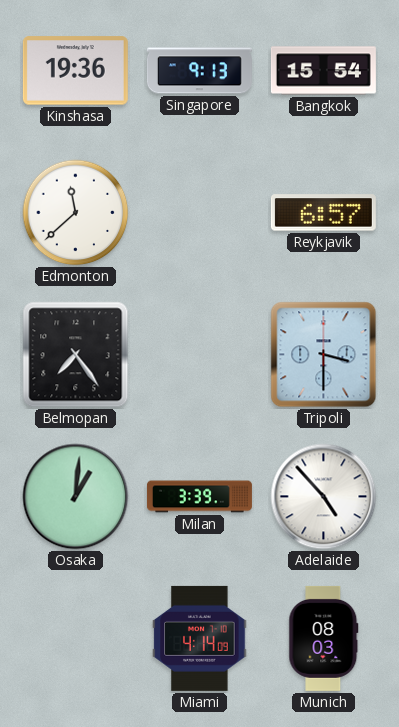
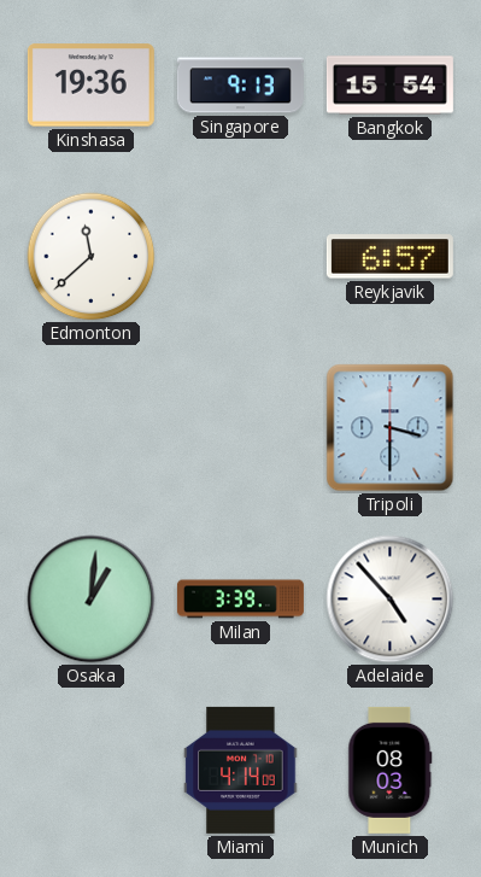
Belmopan: 7:24 -> none (76, 355)
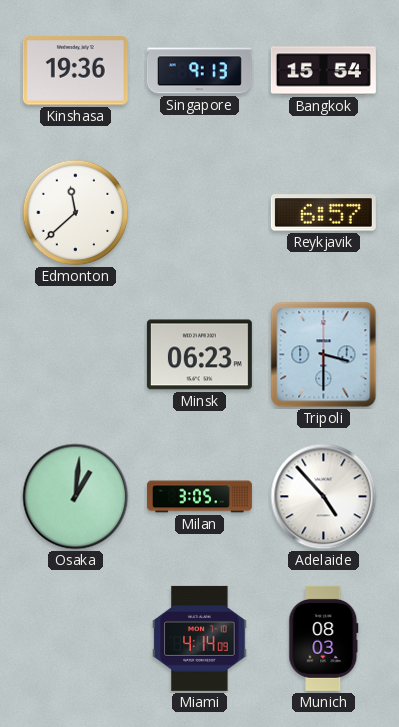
Minsk: none -> 06:23 (199, 355)
Milan: 3:39 -> 3:05 (199, 497)
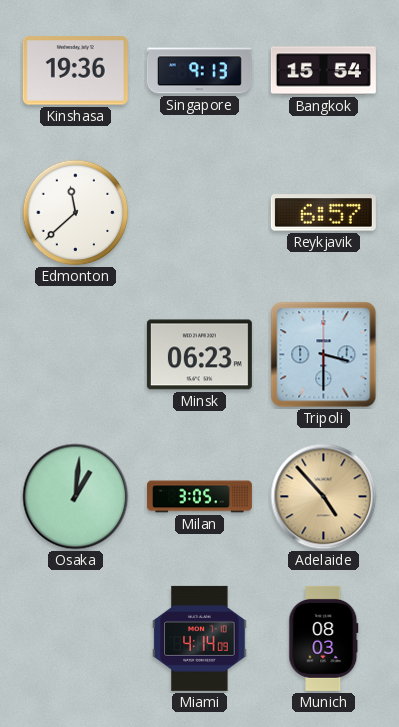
Adelaide dial: white -> champagne (324, 497)
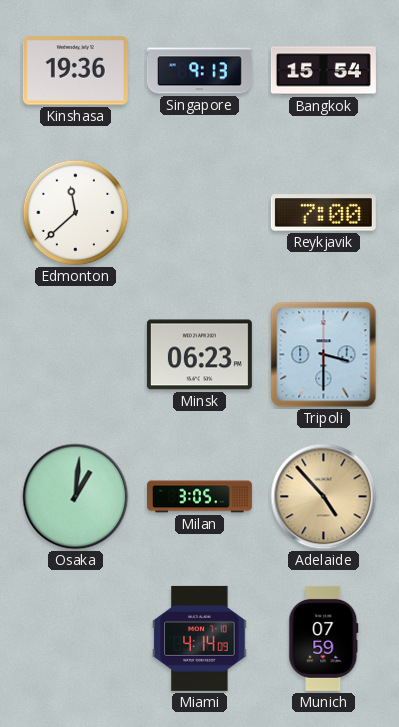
Reykjavik: 6:57 -> 7:00 (323, 213)
Munich: 08:03 -> 07:59 (324, 638)
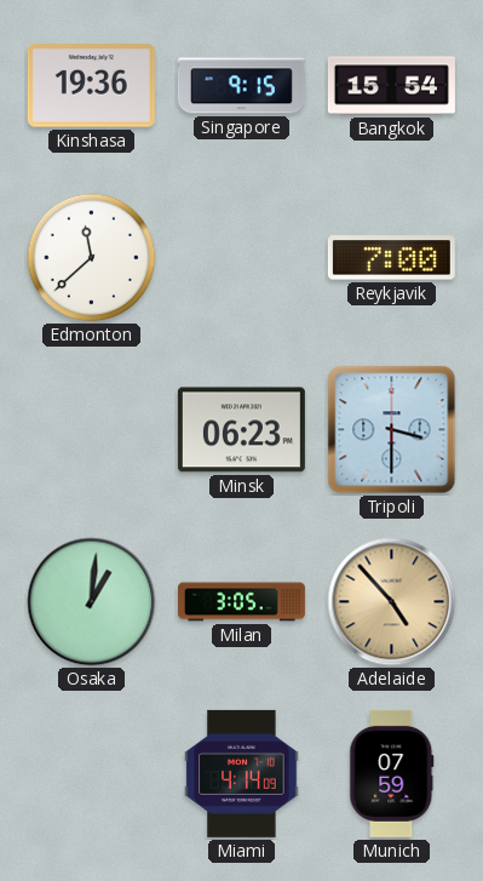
Singapore: 9:13 -> 9:15 (241, 86)
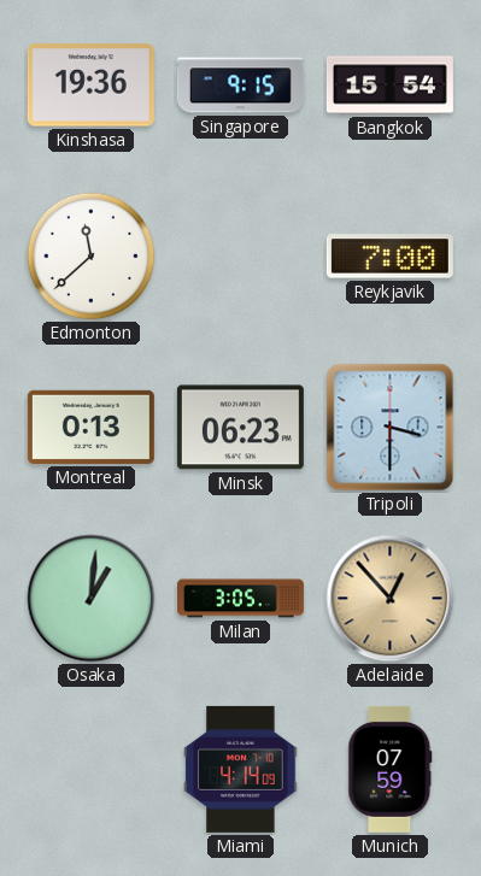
Montreal: none -> 0:13 (90, 427)
Adelaide: 4:53 -> 12:53 (391, 599)
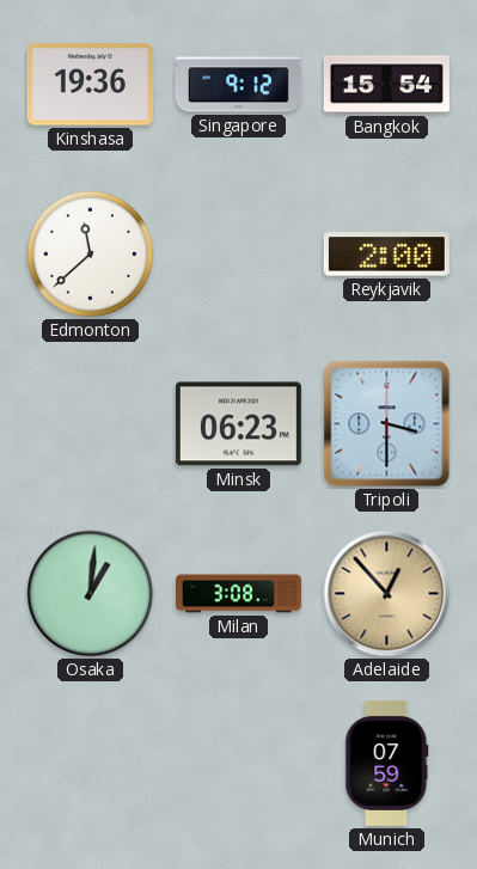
Singapore: 9:15 -> 9:12 (238, 85)
Reykjavik: 7:00 -> 2:00 (386, 255)
Montreal: 0:13 -> none (90, 427)
Milan: 3:05 -> 3:08 (238, 594)
Miami: 4:14 -> none (241, 769)
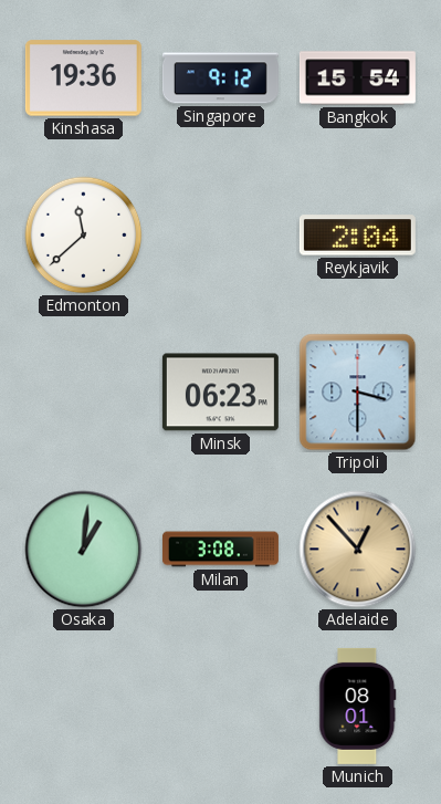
Reykjavik: 2:00 -> 2:04 (357, 236)
Munich: 07:59 -> 08:01 (358, 706)
